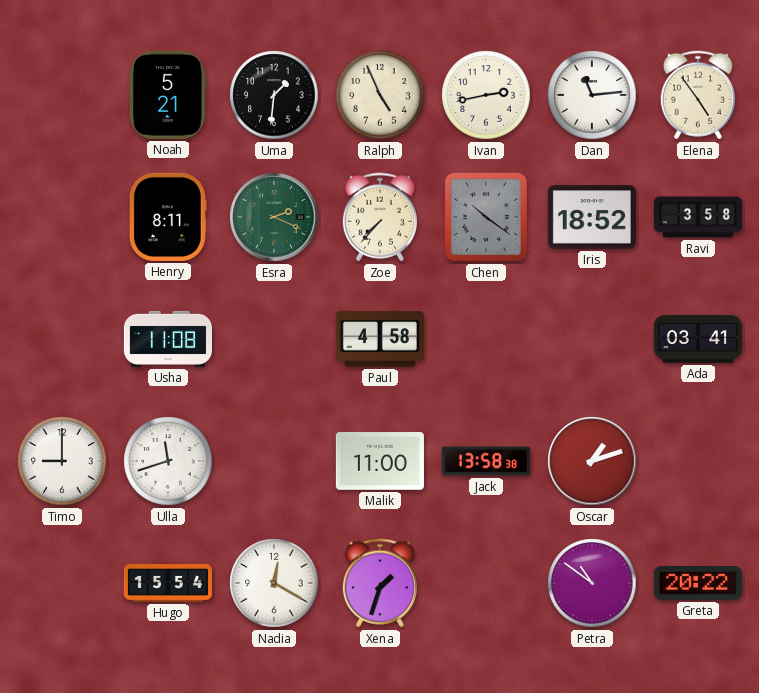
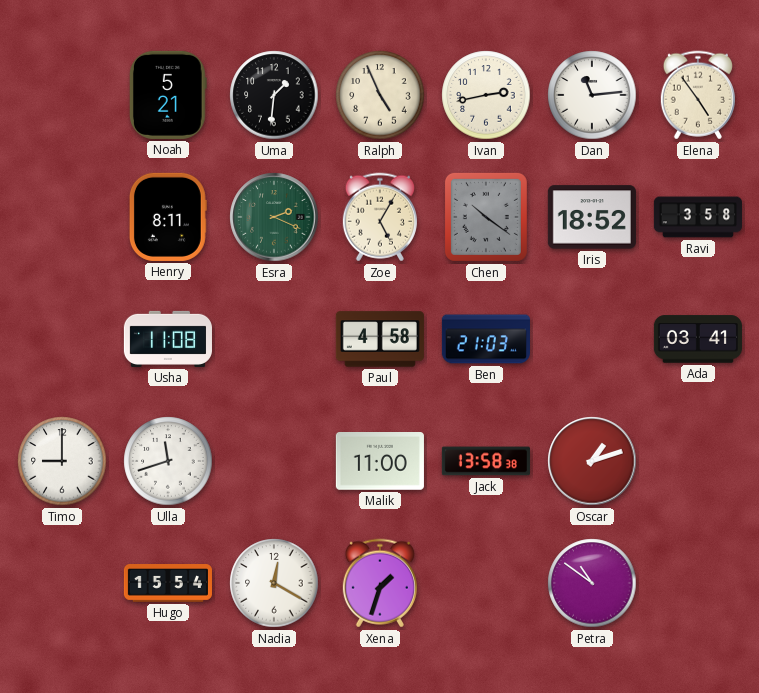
Zoe: 7:37 -> 5:05 (380, 217)
Ben: none -> 21:03 (486, 339)
Greta: 20:22 -> none (698, 584)
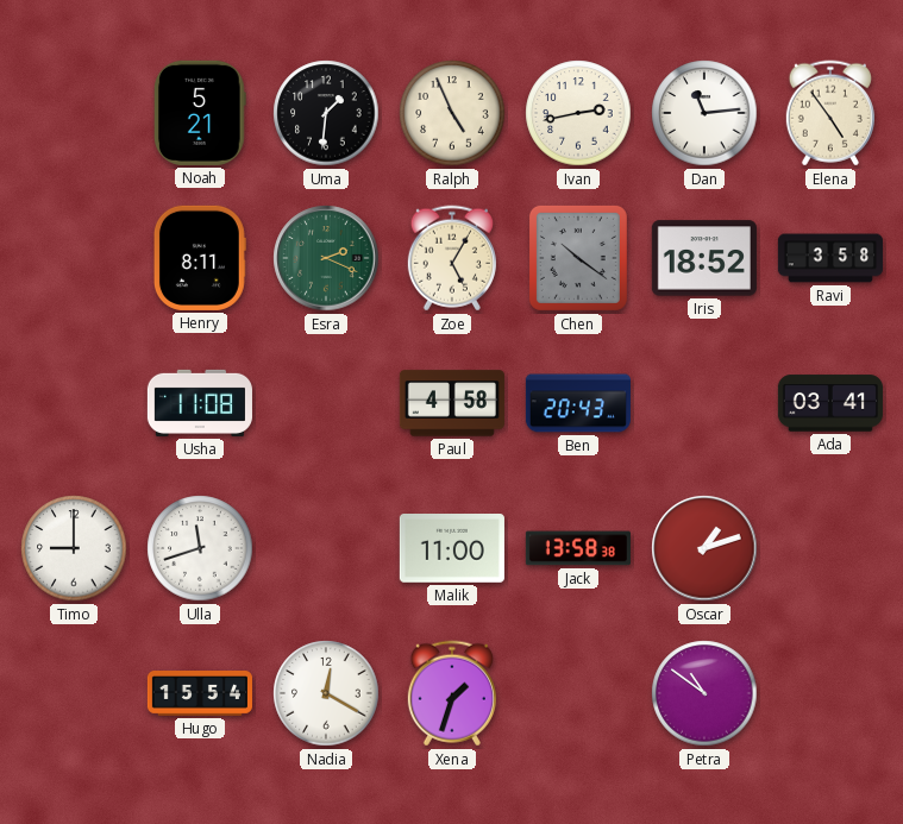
Ben: 21:03 -> 20:43 (578, 403)
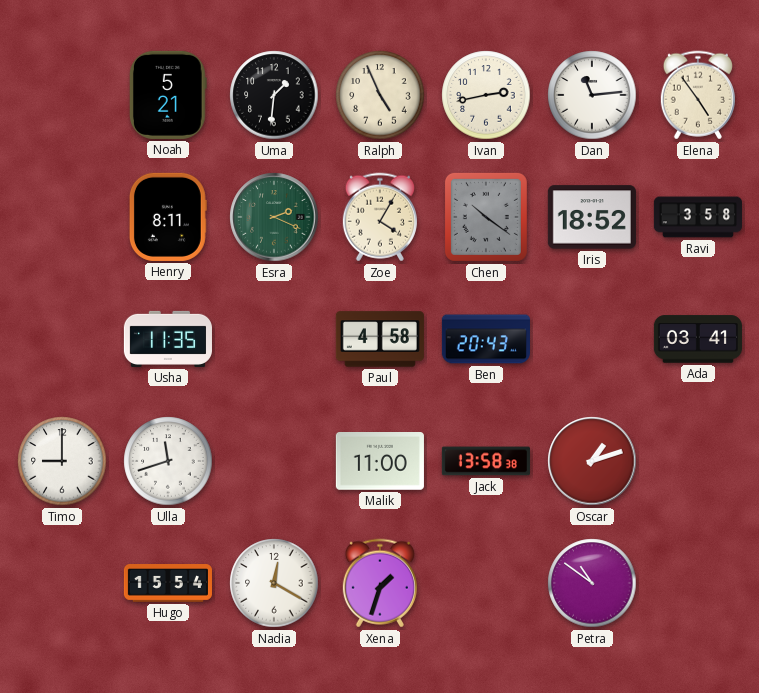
Zoe: 5:05 -> 4:05 (380, 217)
Usha: 11:08 -> 11:35 (168, 339)
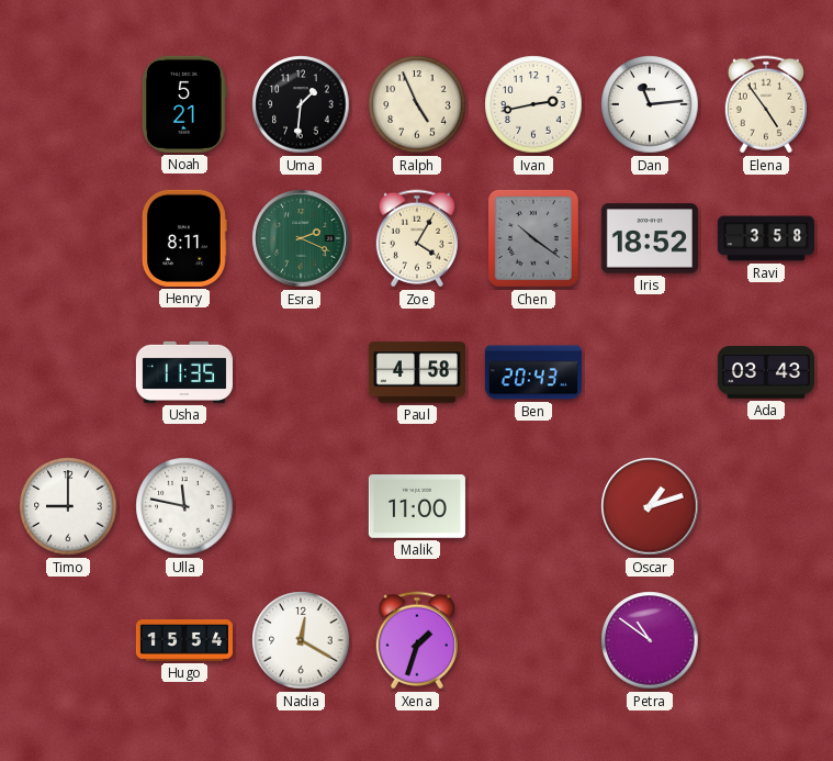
Ada: 03:41 -> 03:43 (766, 372)
Ulla: 11:42 -> 11:47 (184, 506)
Jack: 13:58 -> none (486, 461)
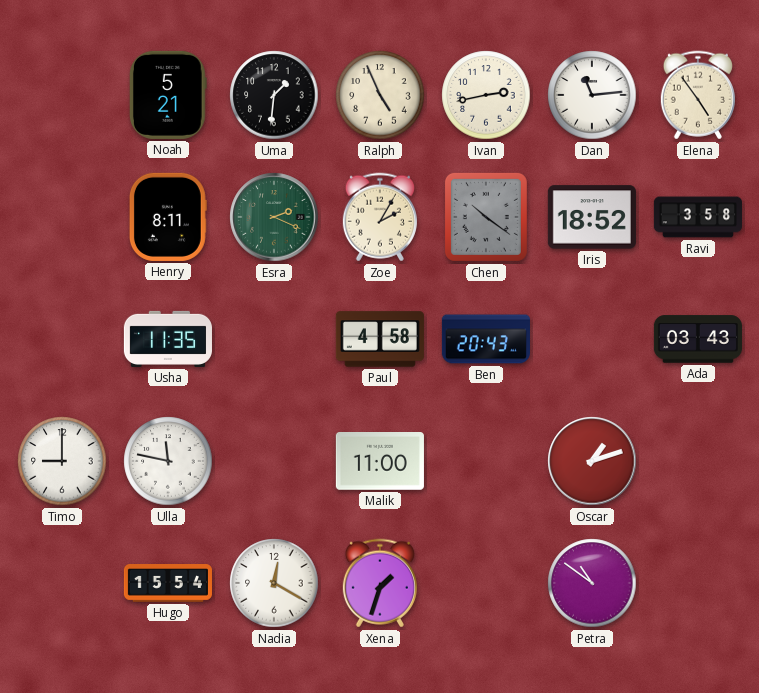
Zoe: 4:05 -> 2:05 (380, 217)
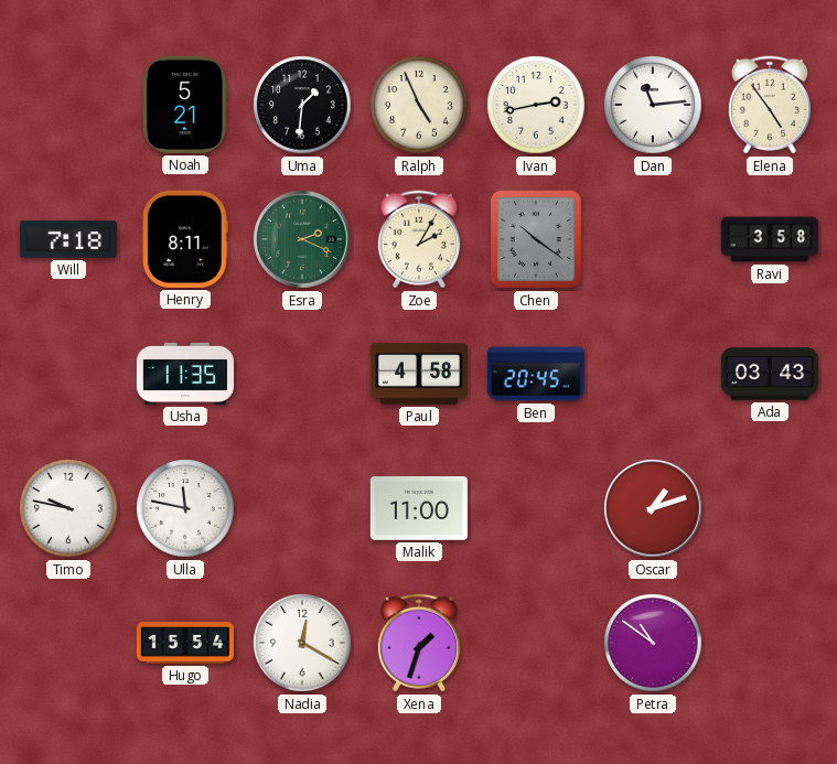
Will: none -> 7:18 (68, 239)
Iris: 18:52 -> none (592, 217)
Ben: 20:43 -> 20:45 (536, 374)
Timo: 9:00 -> 9:47 (68, 508)
